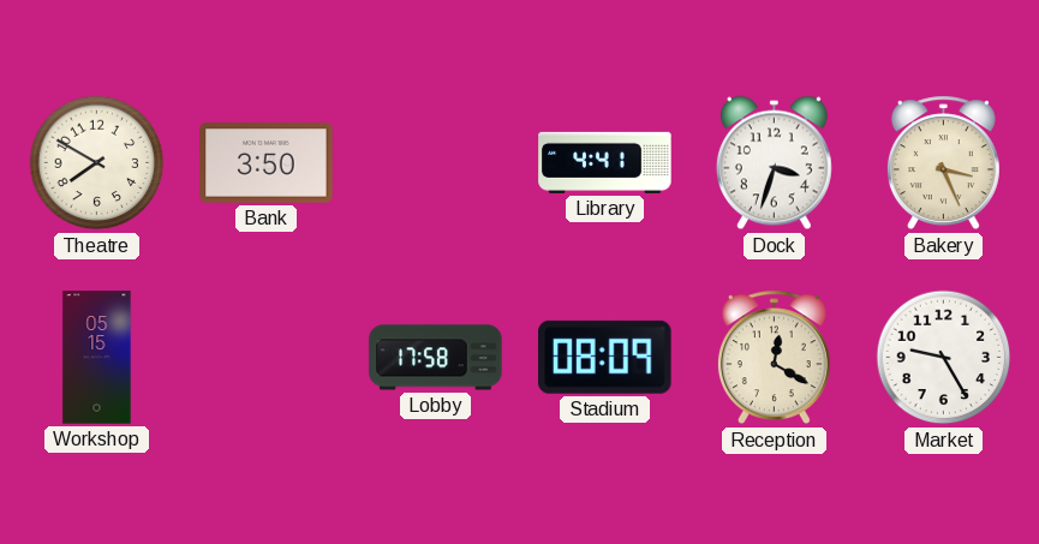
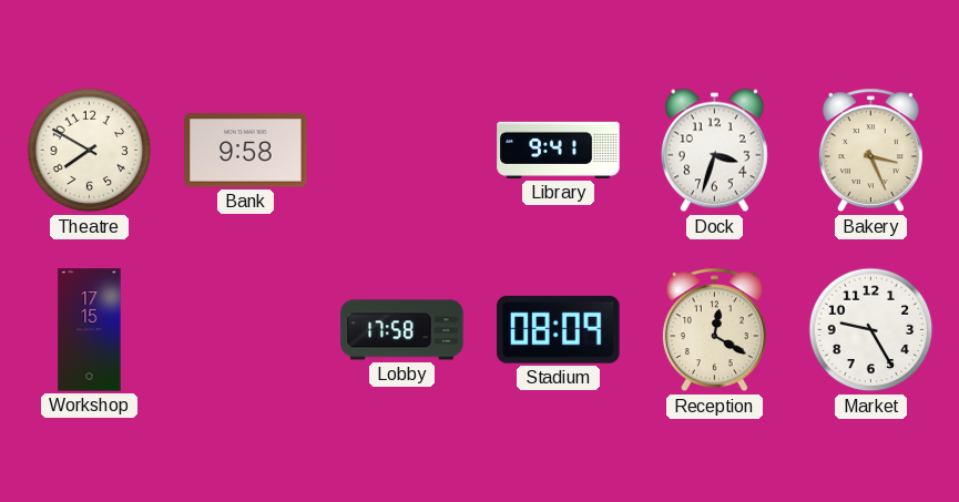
Bank: 3:50 -> 9:58 (246, 151)
Library: 4:41 -> 9:41 (559, 150)
Workshop: 05:15 -> 17:15 (90, 330)
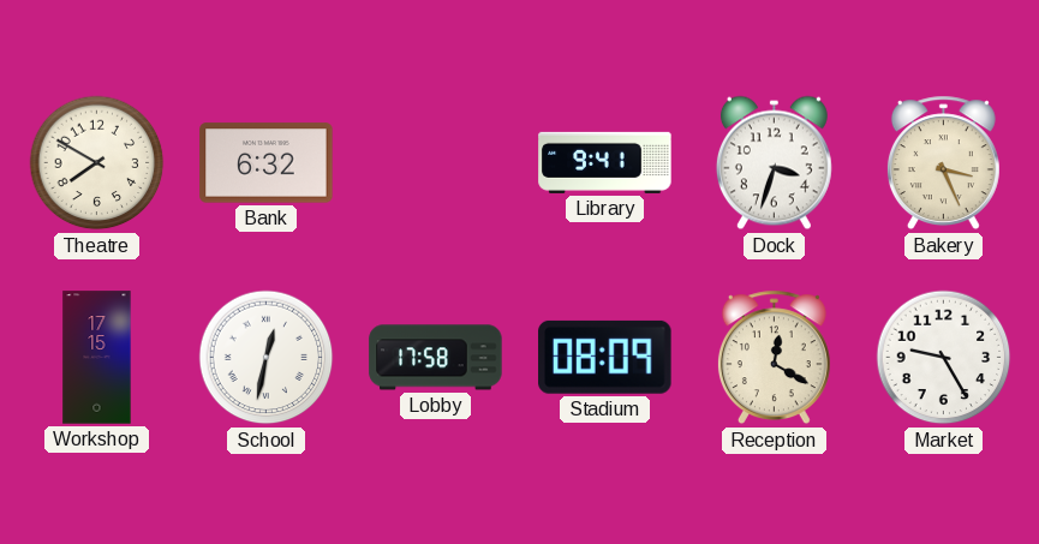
Bank: 9:58 -> 6:32 (267, 163)
School: none -> 12:32 (267, 358)
